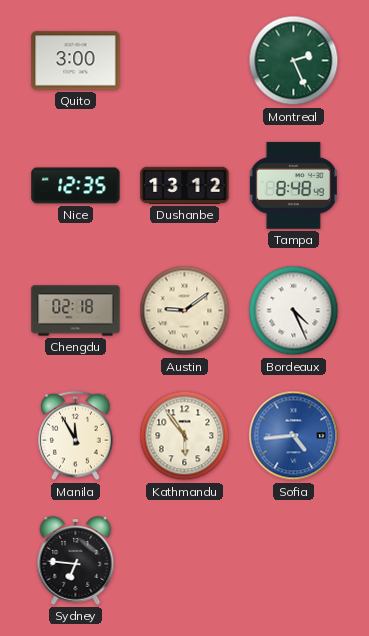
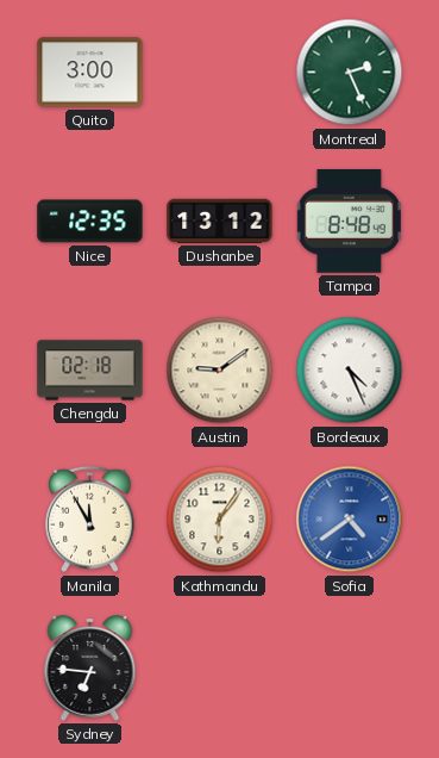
Kathmandu: 5:54 -> 6:06 (220, 520)
Sofia: 4:44 -> 4:39 (350, 520)
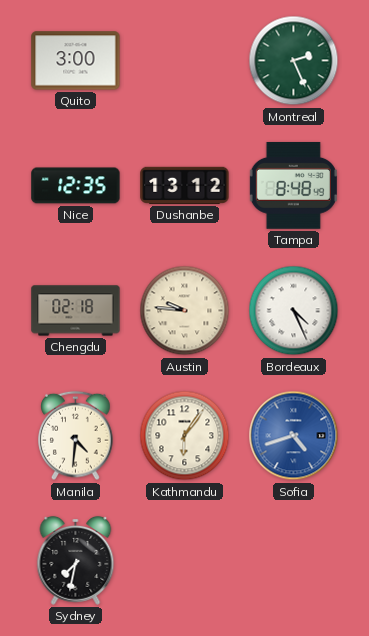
Austin: 9:09 -> 9:46 (185, 311)
Manila: 11:55 -> 4:31 (76, 436)
Sofia: 4:39 -> 4:42 (294, 436)
Sydney: 6:46 -> 7:32 (76, 560)
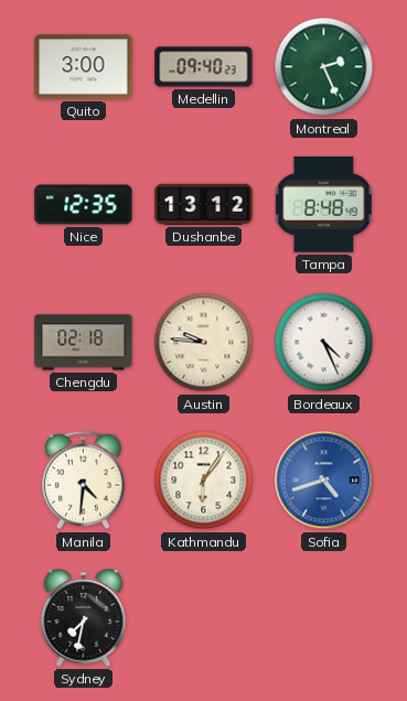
Medellin: none -> 09:40 (204, 67)
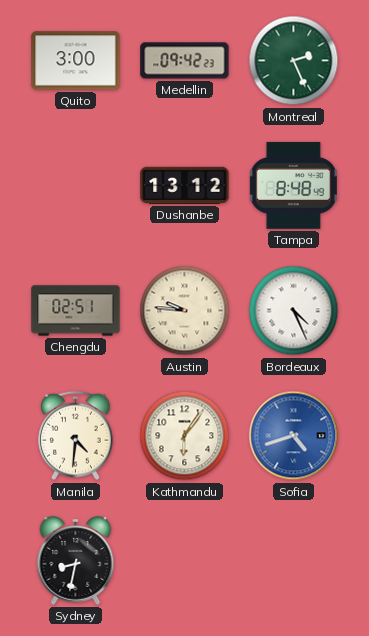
Medellin: 09:40 -> 09:42 (185, 61)
Nice: 12:35 -> none (84, 205)
Chengdu: 02:18 -> 02:51 (76, 311)
Sydney: 7:32 -> 8:32 (76, 560)
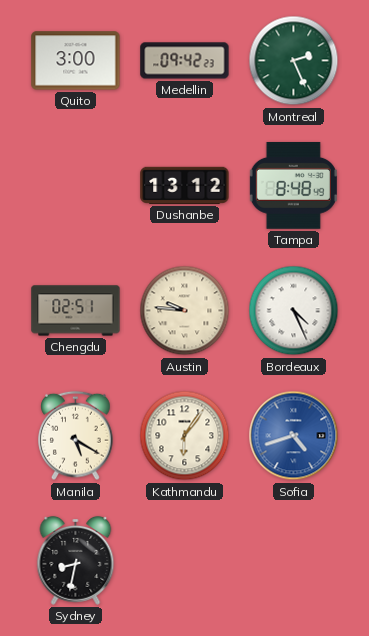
Manila: 4:31 -> 5:20 (76, 436)
